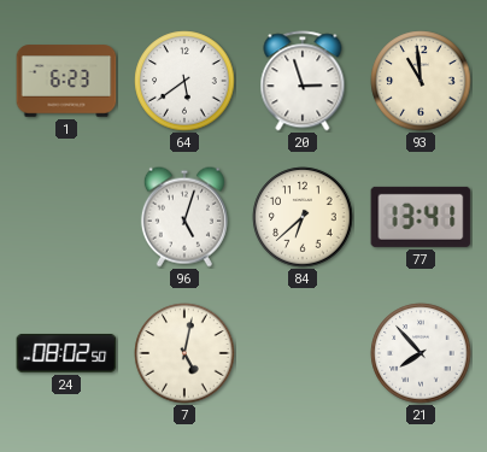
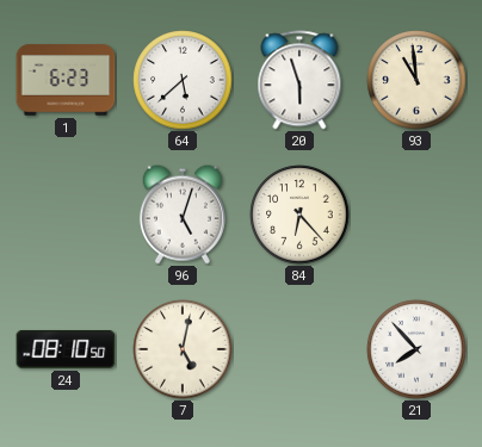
64: 5:39 -> 5:38 (183, 80)
20: 2:57 -> 5:57 (299, 80)
84: 6:38 -> 6:23 (299, 215)
77: 13:41 -> none (421, 217)
24: 08:02 -> 08:10 (66, 349)
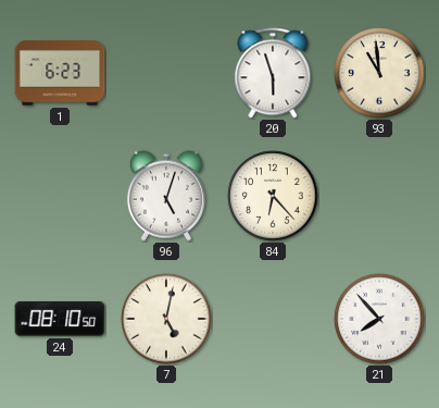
64: 5:38 -> none (183, 80)
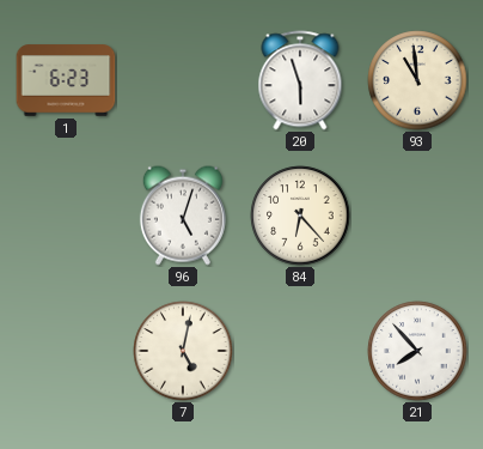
24: 08:10 -> none (60, 319)
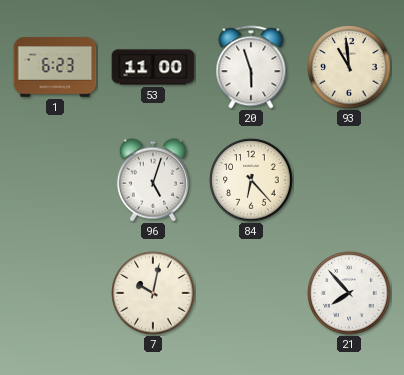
53: none -> 11:00 (153, 67)
7: 5:02 -> 10:02 (153, 293)
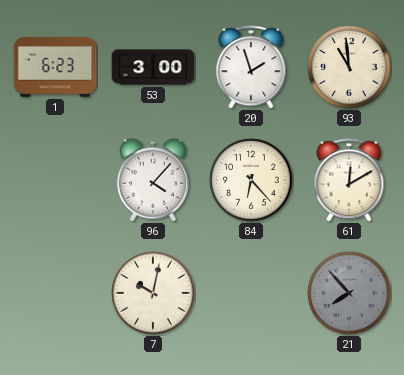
53: 11:00 -> 3:00 (153, 67)
20: 5:57 -> 1:57 (251, 67)
96: 5:03 -> 4:07 (153, 180)
61: none -> 12:10 (349, 180)
21 dial: white -> grey (349, 293)
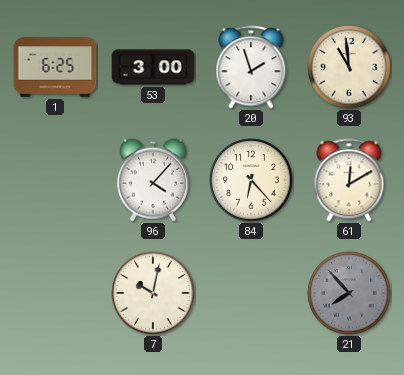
1: 6:23 -> 6:25 (55, 67)
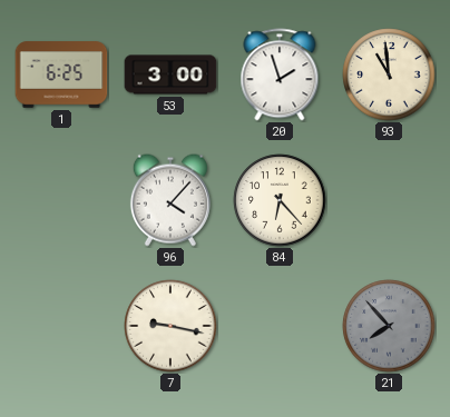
61: 12:10 -> none (349, 180)
7: 10:02 -> 9:17 (170, 326)
